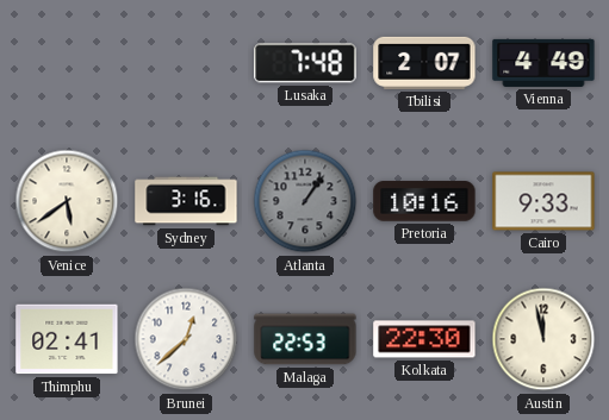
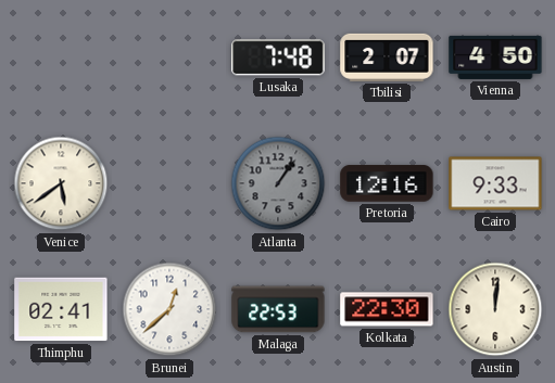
Vienna: 4:49 -> 4:50 (495, 58)
Sydney: 3:16 -> none (186, 201)
Pretoria: 10:16 -> 12:16 (387, 183)
Austin: 11:58 -> 12:01 (495, 309)
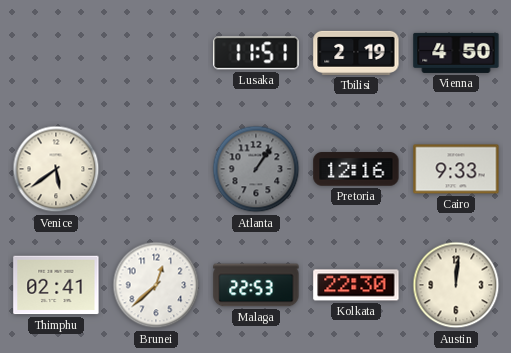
Lusaka: 7:48 -> 11:51 (256, 53)
Tbilisi: 2:07 -> 2:19 (356, 53)
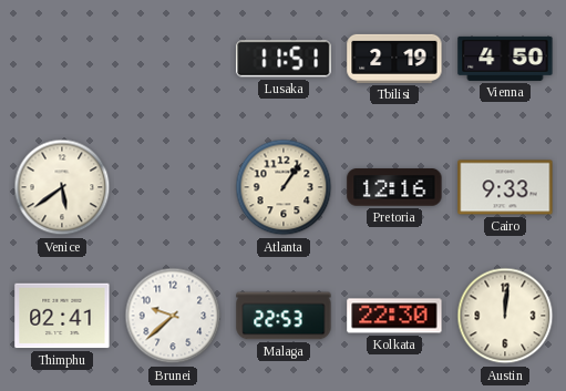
Atlanta dial: grey -> cream (284, 187)
Brunei: 12:38 -> 9:38 (173, 316)
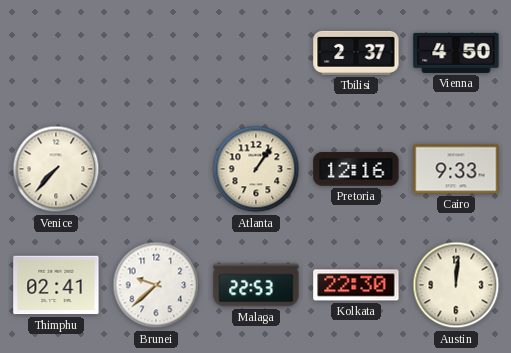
Lusaka: 11:51 -> none (284, 59)
Tbilisi: 2:19 -> 2:37 (356, 53)
Venice: 5:39 -> 7:37 (56, 169)
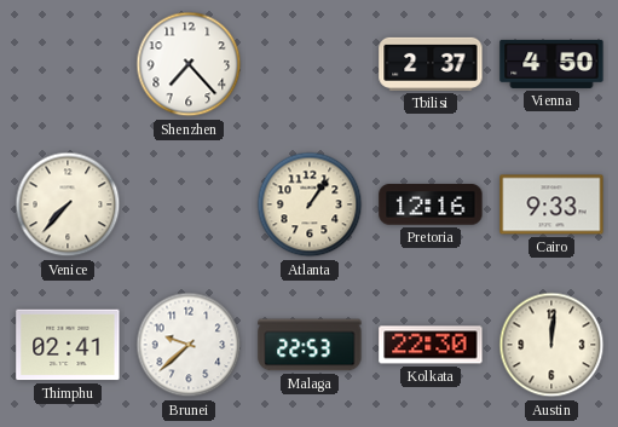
Shenzhen: none -> 7:23 (189, 64)
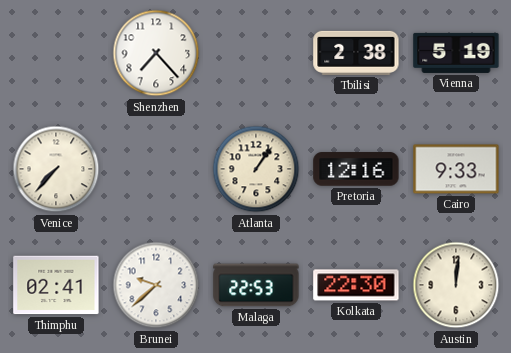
Tbilisi: 2:37 -> 2:38 (356, 53)
Vienna: 4:50 -> 5:19 (456, 53)
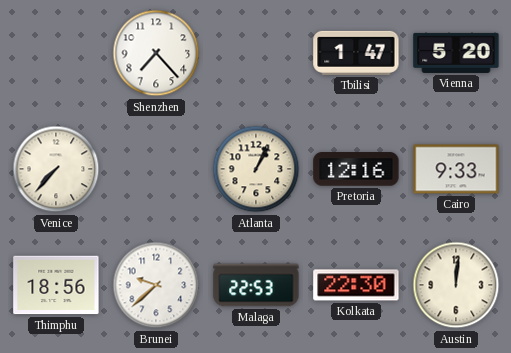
Tbilisi: 2:38 -> 1:47 (356, 53)
Vienna: 5:19 -> 5:20 (456, 53)
Atlanta: 1:06 -> 1:04 (256, 169)
Thimphu: 02:41 -> 18:56 (56, 285)
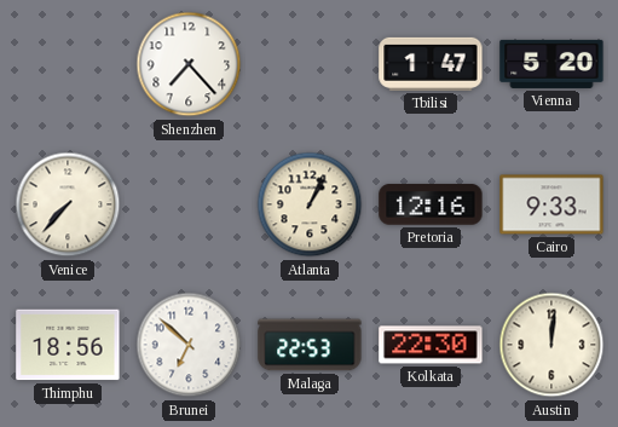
Brunei: 9:38 -> 6:52 (189, 345)
